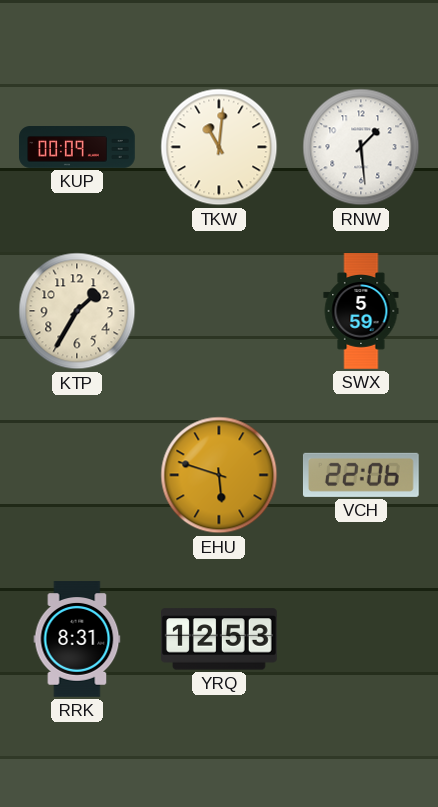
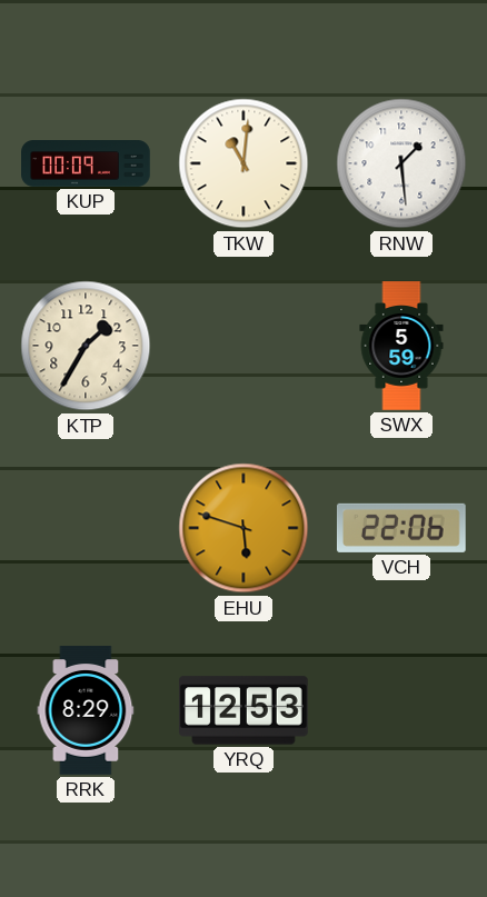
RRK: 8:31 -> 8:29 (86, 710)
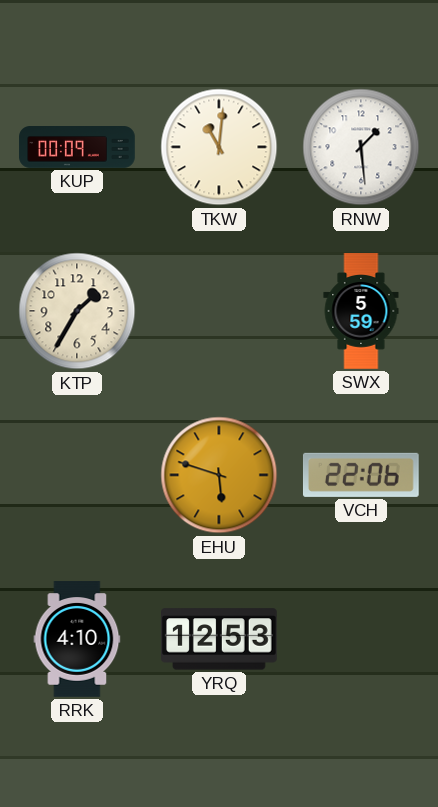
RRK: 8:29 -> 4:10 (77, 639)
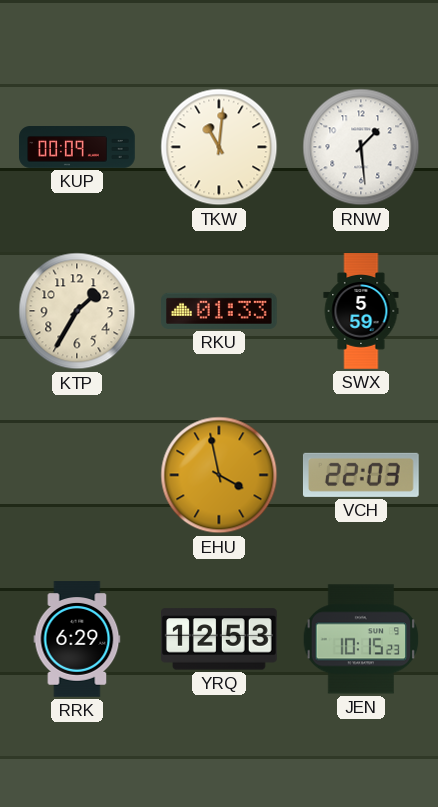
RKU: none -> 01:33 (220, 311)
EHU: 5:48 -> 3:58 (219, 475)
VCH: 22:06 -> 22:03 (361, 475)
RRK: 4:10 -> 6:29 (77, 639)
JEN: none -> 10:15 (361, 639)
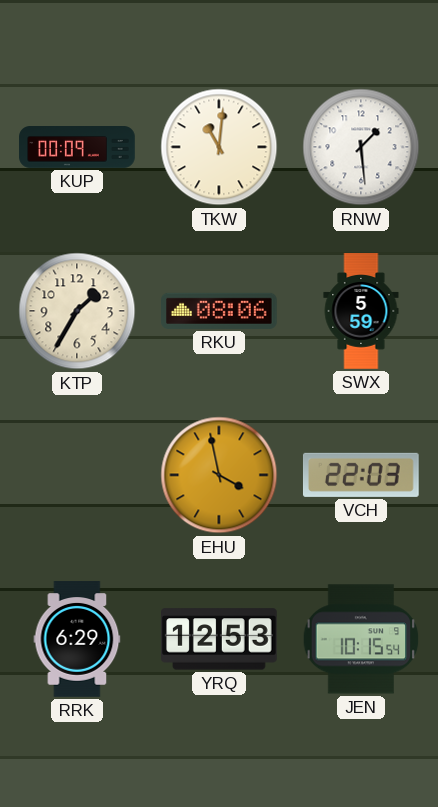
RKU: 01:33 -> 08:06 (220, 311)
JEN: 10:15:23 -> 10:15:54 (361, 639)
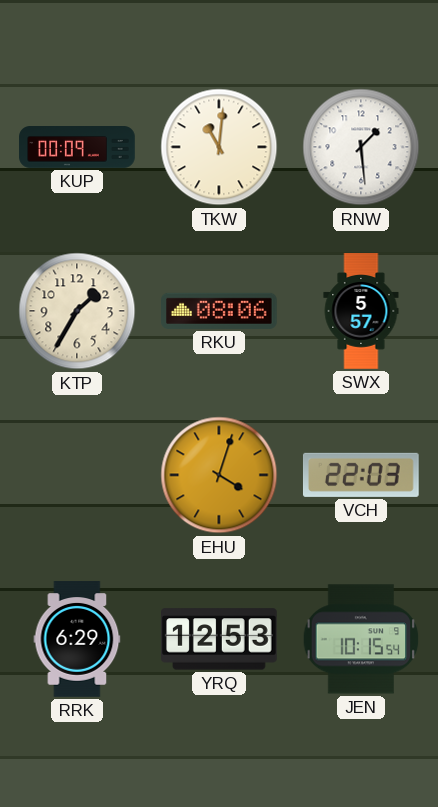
SWX: 5:59 -> 5:57 (361, 311)
EHU: 3:58 -> 4:03 (219, 475)
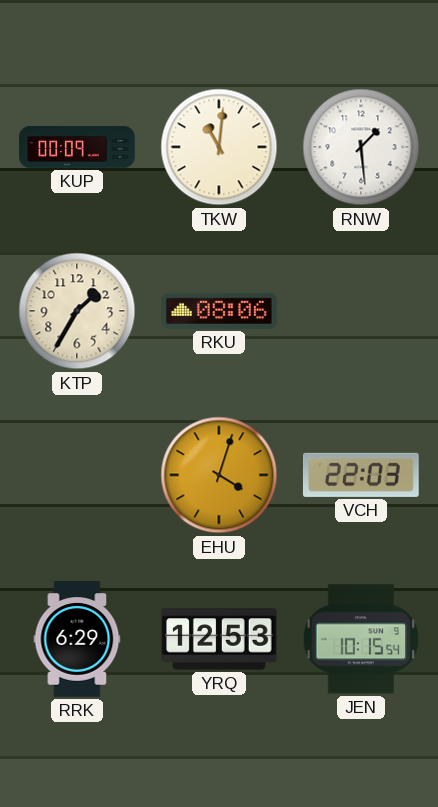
SWX: 5:57 -> none (361, 311)
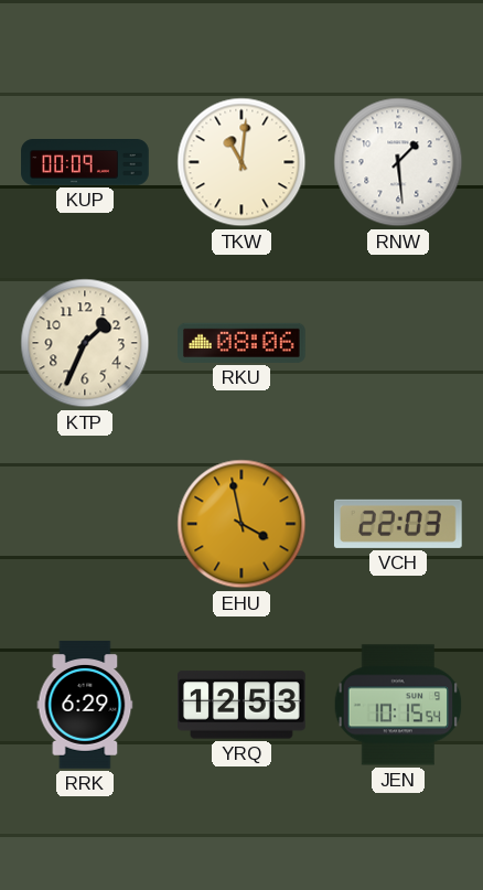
KTP: 1:35 -> 1:34 (85, 343)
EHU: 4:03 -> 3:58 (241, 524)
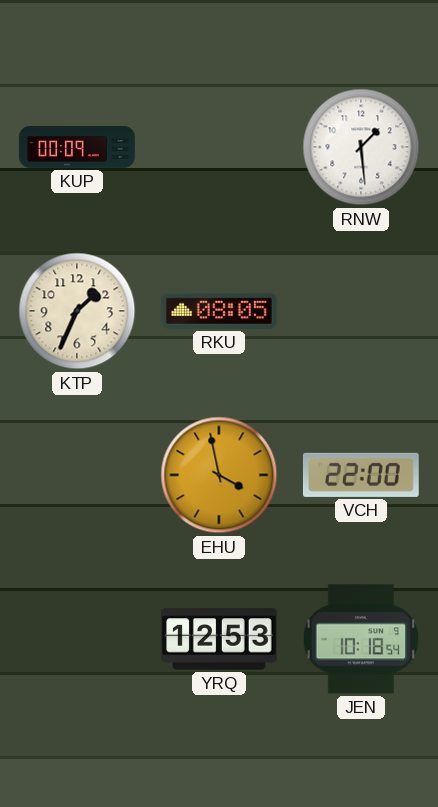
TKW: 11:01 -> none (241, 162)
RKU: 08:06 -> 08:05 (220, 311)
VCH: 22:03 -> 22:00 (361, 475)
RRK: 6:29 -> none (85, 705)
JEN: 10:15 -> 10:18 (361, 639)
